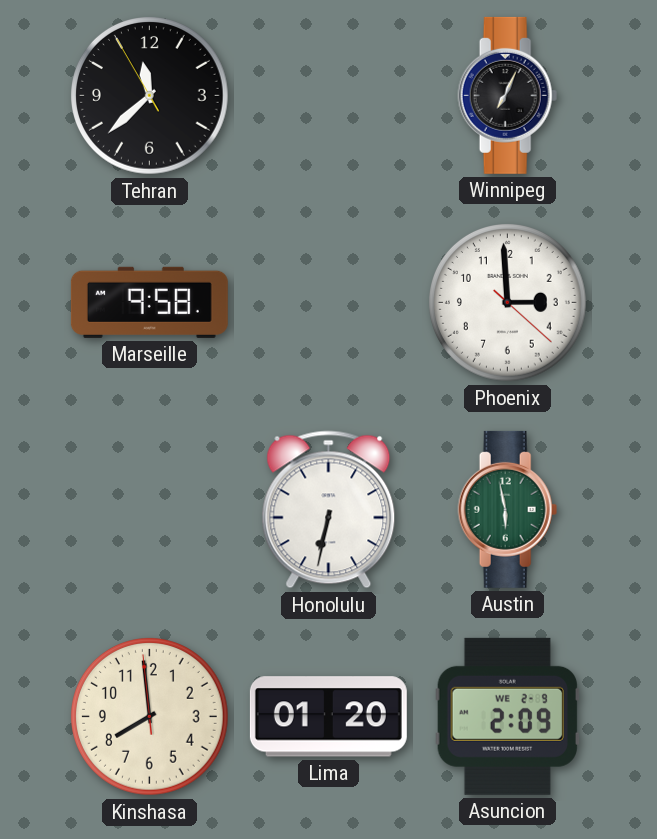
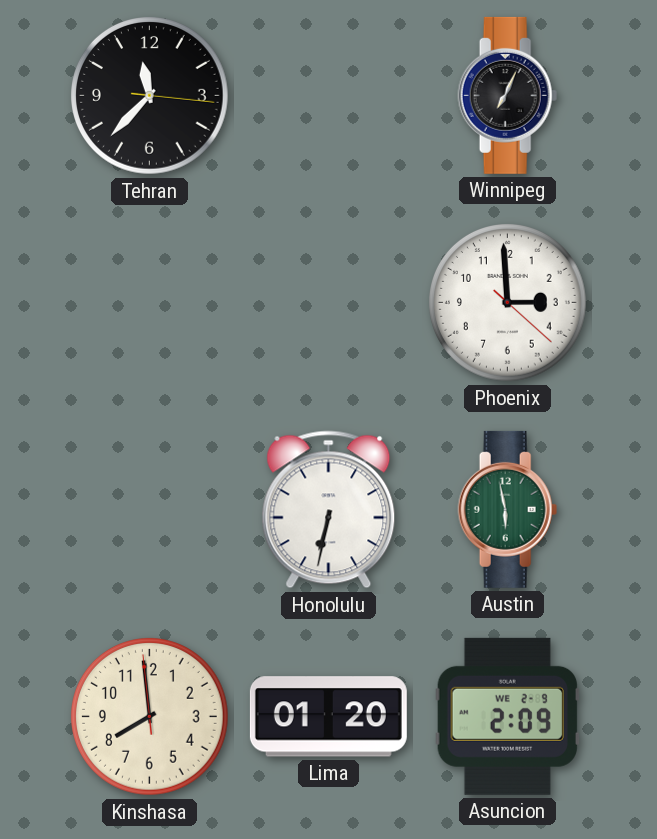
Tehran: 11:37:55 -> 11:37:16 (150, 96)
Marseille: 9:58 -> none (149, 302)
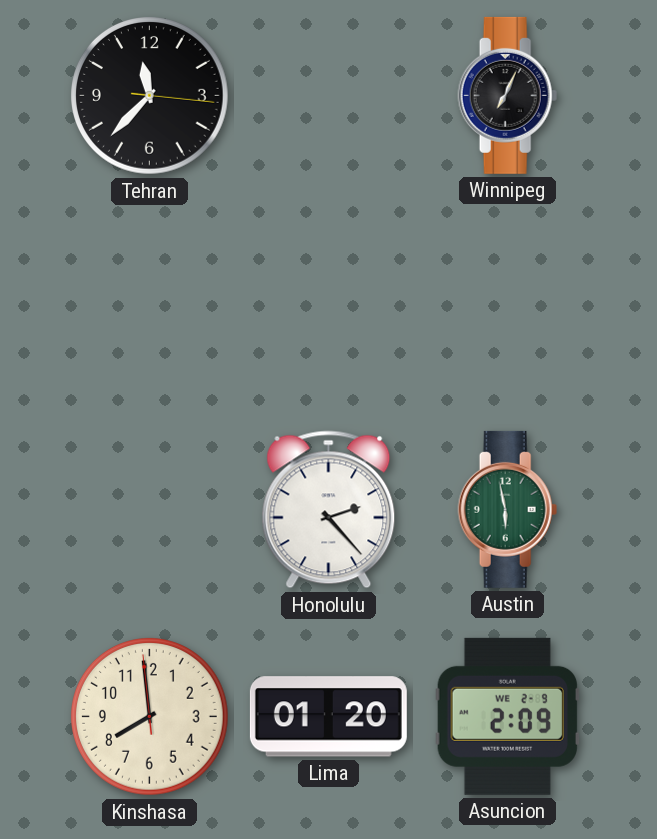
Phoenix: 2:59 -> none (508, 303)
Honolulu: 6:32 -> 2:23 (329, 510)
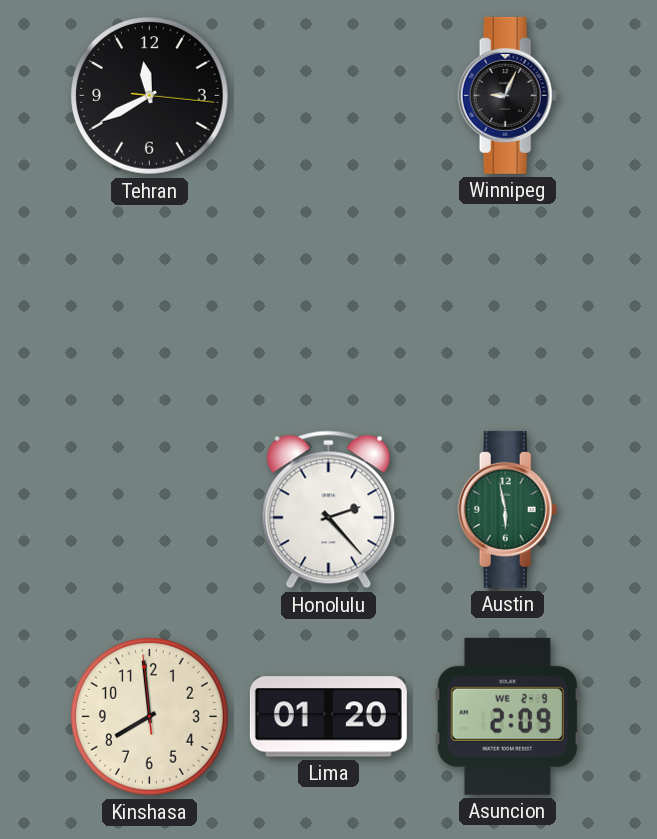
Tehran: 11:37 -> 11:40 (150, 96)
Winnipeg: 7:04 -> 9:04 (508, 95)
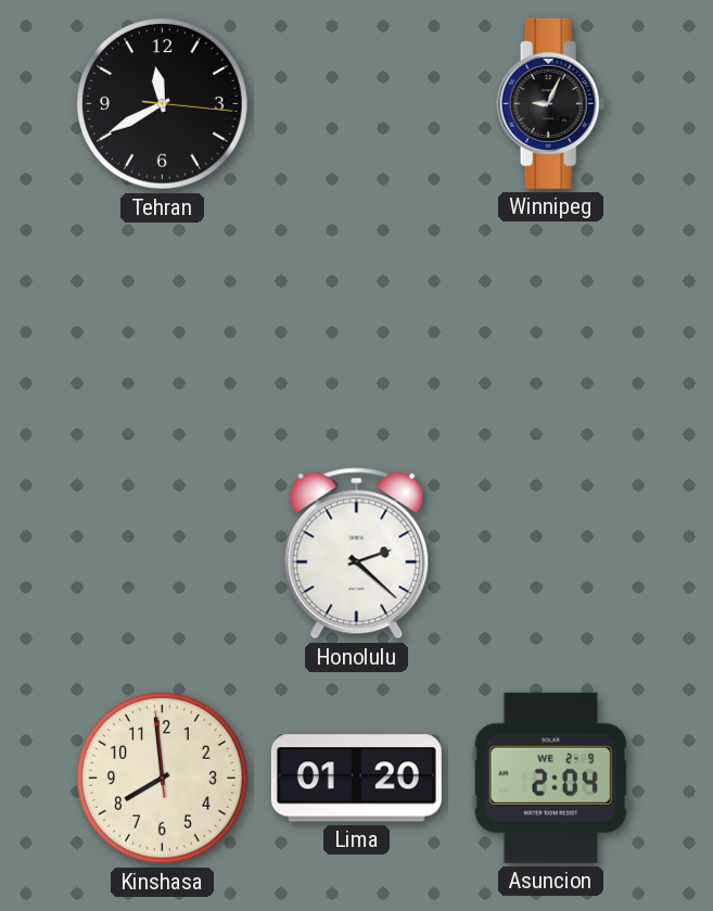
Honolulu: 2:23 -> 2:22 (357, 554)
Austin: 5:58 -> none (508, 509)
Asuncion: 2:09 -> 2:04 (550, 777)
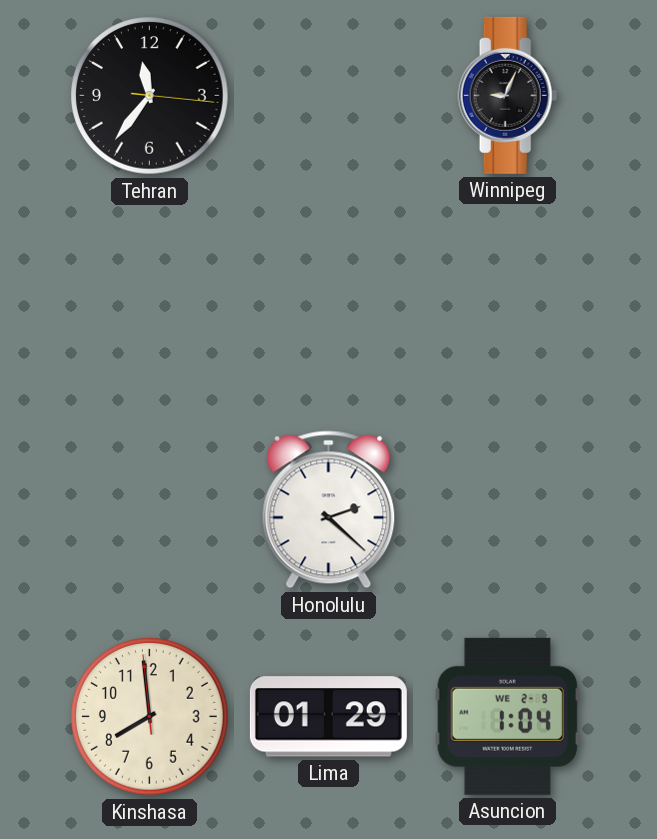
Tehran: 11:40 -> 11:36 (150, 96)
Lima: 01:20 -> 01:29 (328, 717)
Asuncion: 2:04 -> 1:04 (507, 716)
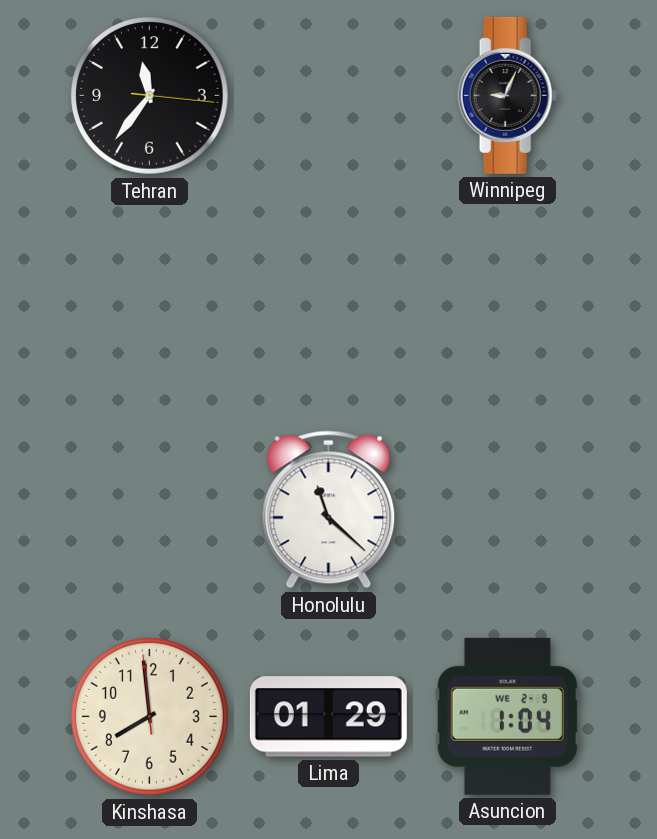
Honolulu: 2:22 -> 11:22 (329, 510)
